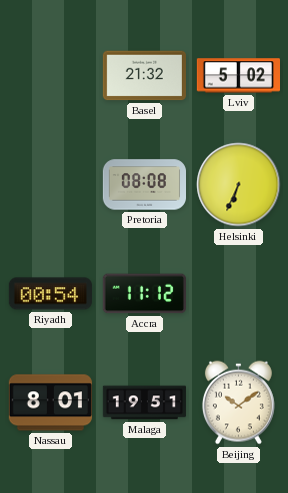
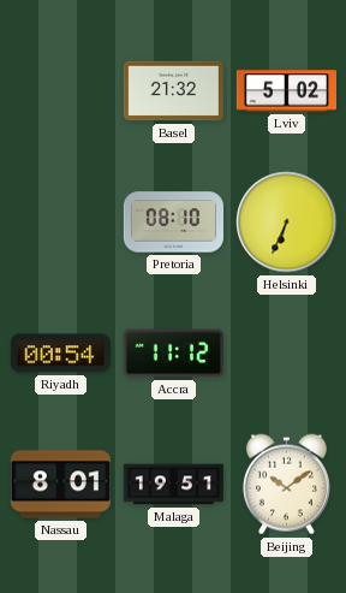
Pretoria: 08:08 -> 08:10 (173, 223)
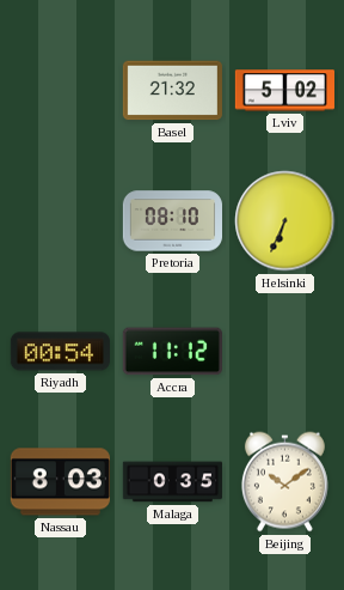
Nassau: 8:01 -> 8:03 (60, 482)
Malaga: 19:51 -> 0:35 (172, 482)
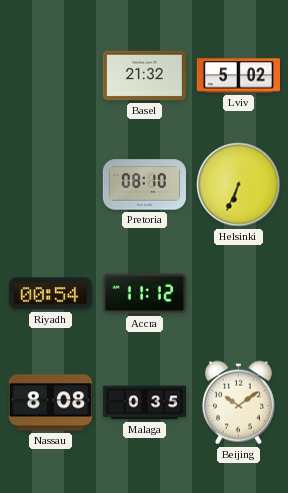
Nassau: 8:03 -> 8:08 (50, 403)
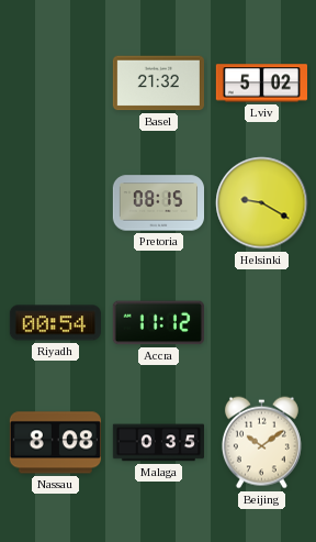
Pretoria: 08:10 -> 08:15 (158, 203)
Helsinki: 6:34 -> 9:20 (262, 203)
